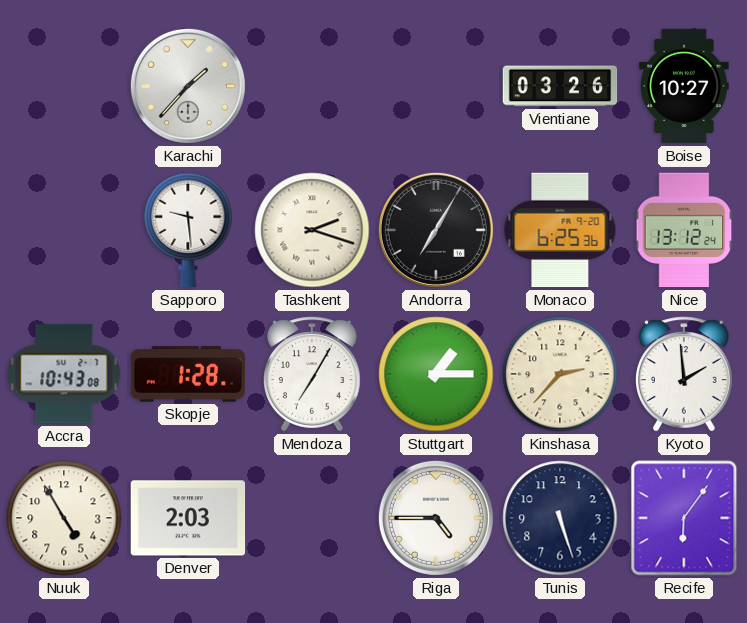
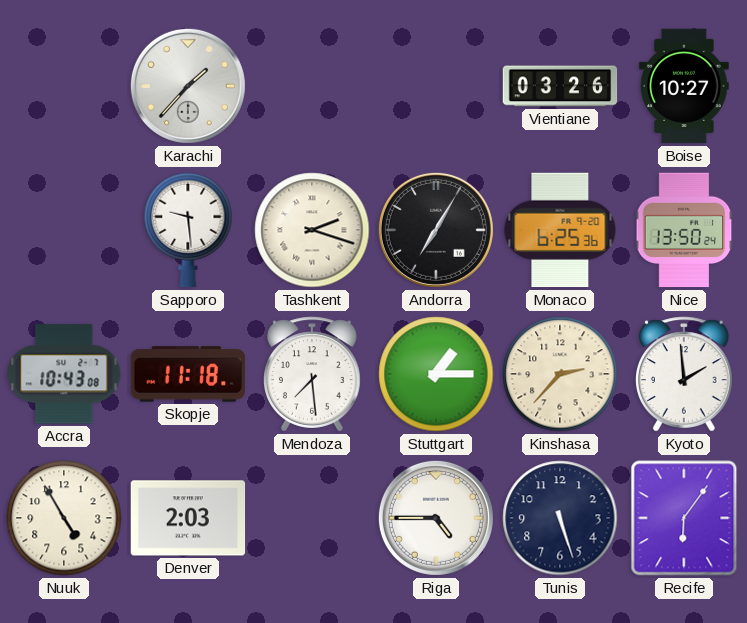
Nice: 13:12 -> 13:50 (684, 230)
Skopje: 1:28 -> 11:18 (188, 374)
Mendoza: 7:05 -> 7:29 (313, 374)
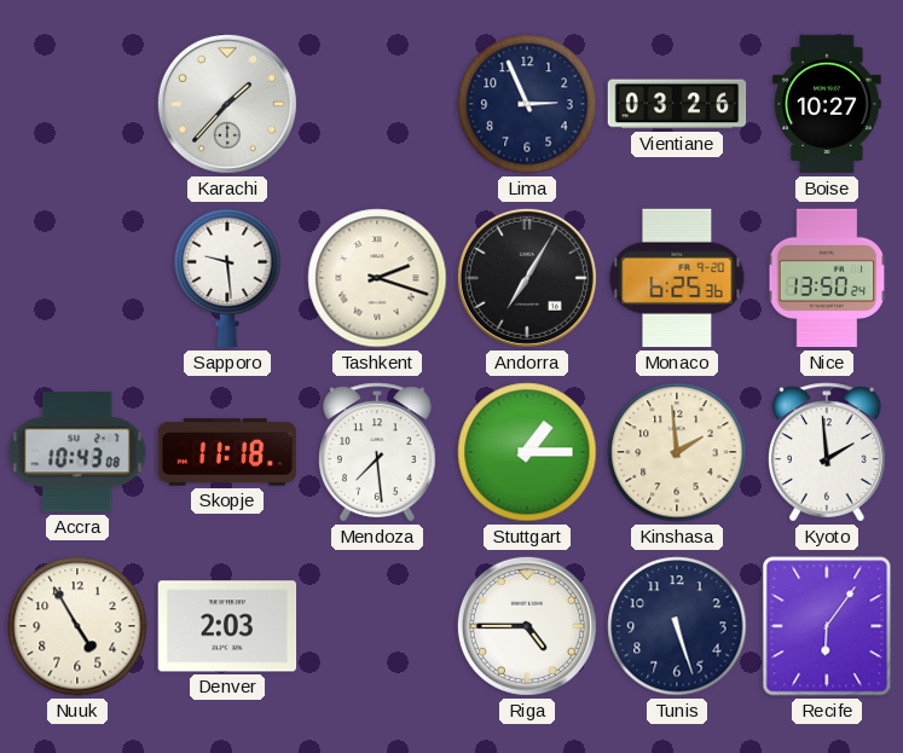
Lima: none -> 2:56 (527, 104)
Kinshasa: 2:37 -> 1:59 (677, 452)
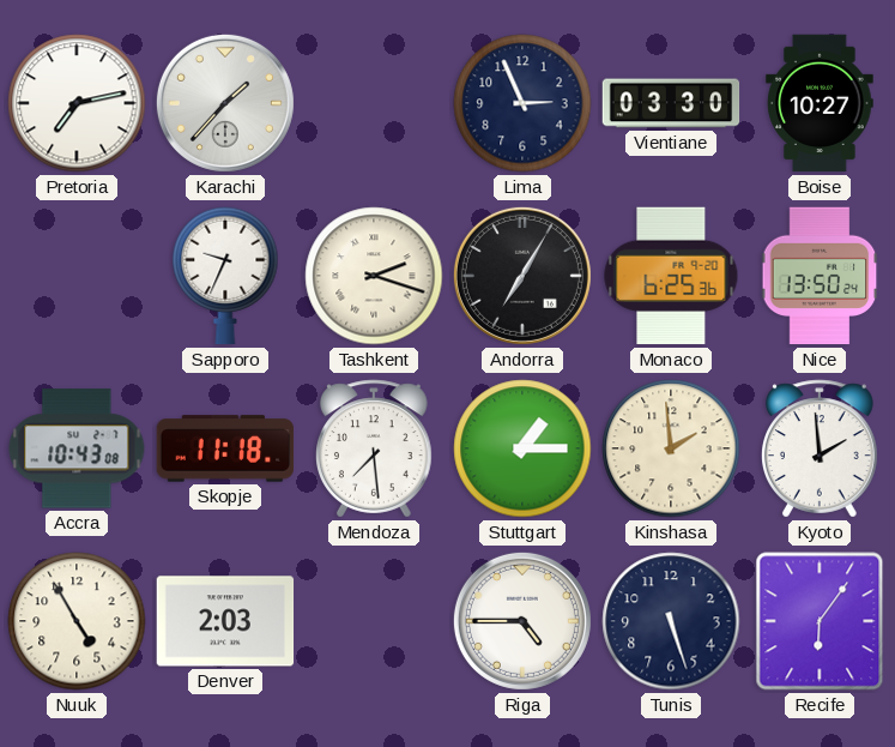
Pretoria: none -> 7:13 (77, 103)
Vientiane: 03:26 -> 03:30 (671, 103)
Sapporo: 9:29 -> 9:34 (225, 276)
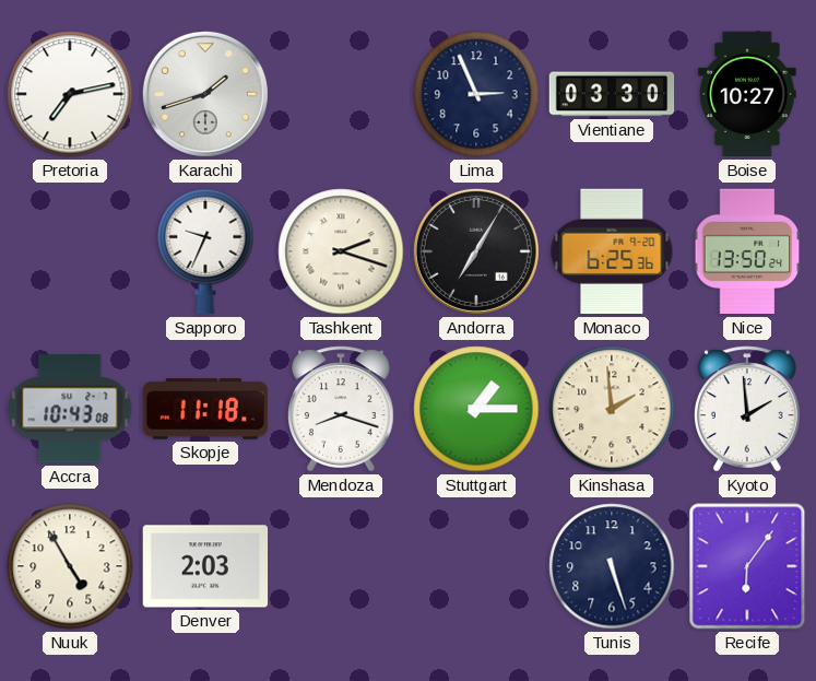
Karachi: 1:37 -> 1:42 (205, 94)
Mendoza: 7:29 -> 8:18 (342, 409)
Riga: 4:45 -> none (522, 621)
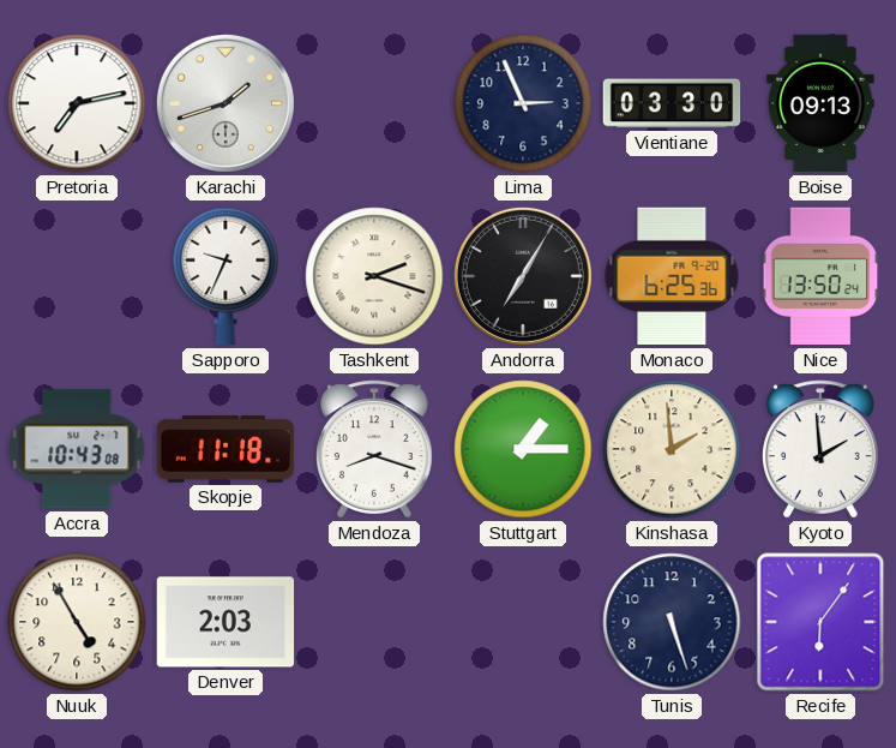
Boise: 10:27 -> 09:13 (820, 103)
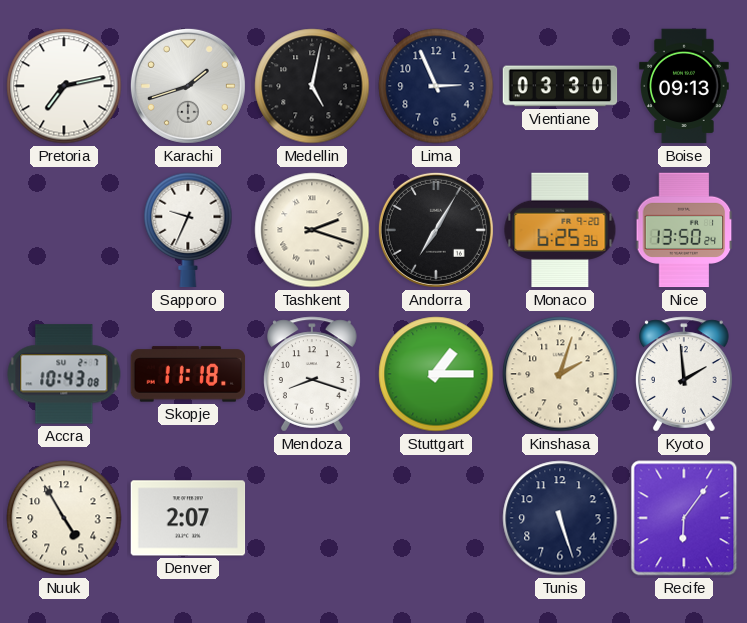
Medellin: none -> 5:02 (312, 86)
Kinshasa: 1:59 -> 2:03 (560, 374)
Denver: 2:03 -> 2:07 (188, 518)
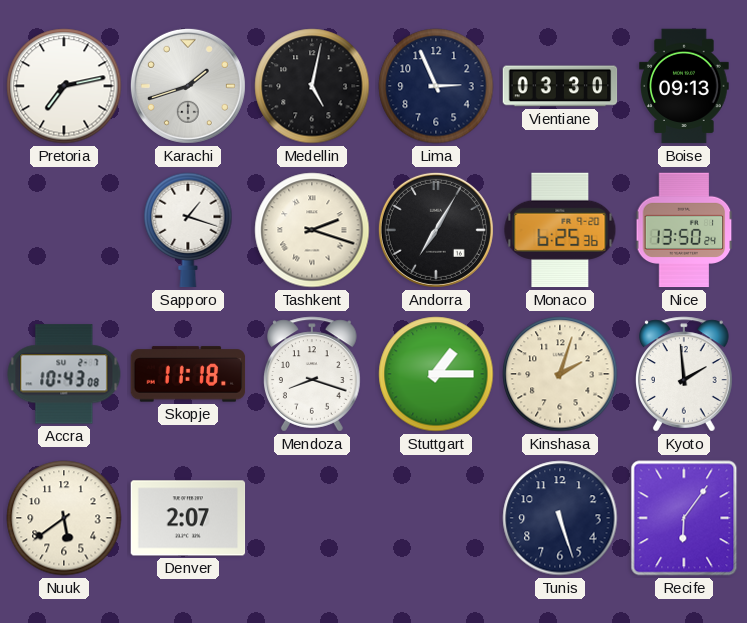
Sapporo: 9:34 -> 1:18 (188, 230)
Nuuk: 4:55 -> 5:39 (64, 518)
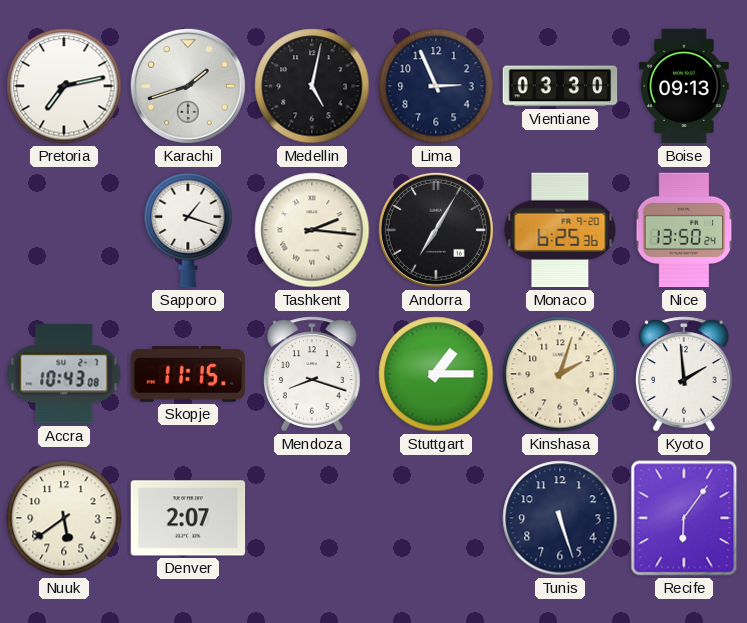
Tashkent: 2:18 -> 2:16 (312, 230)
Skopje: 11:18 -> 11:15 (188, 374)
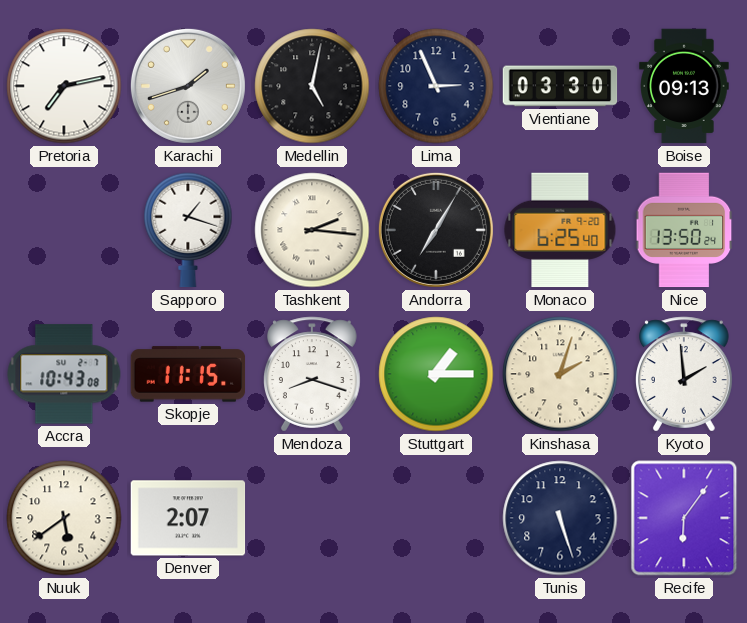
Monaco: 6:25:36 -> 6:25:40 (560, 230)
